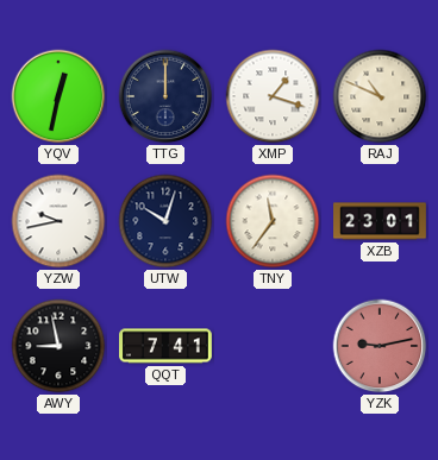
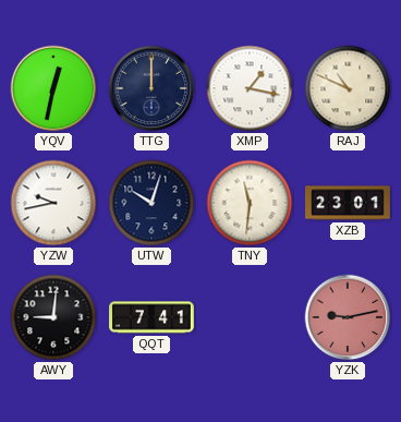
XMP: 1:18 -> 1:17 (250, 88)
TNY: 11:36 -> 11:31 (250, 203)
AWY: 8:58 -> 9:01 (53, 317)
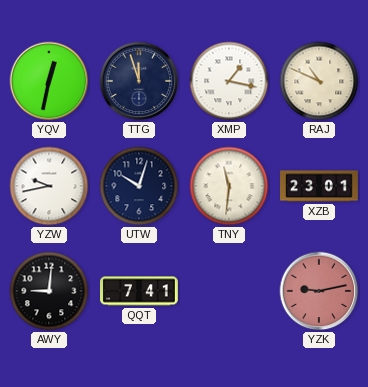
TTG: 12:00 -> 11:57 (139, 81)
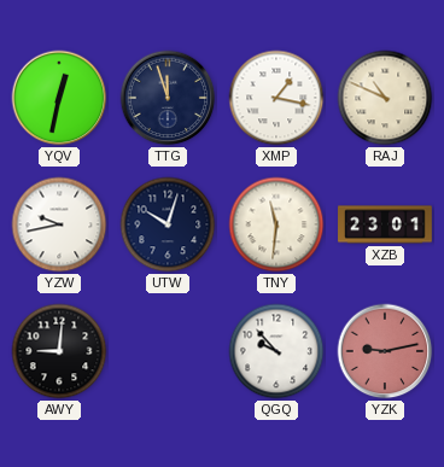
QQT: 7:41 -> none (140, 291)
QGQ: none -> 9:53 (276, 351)
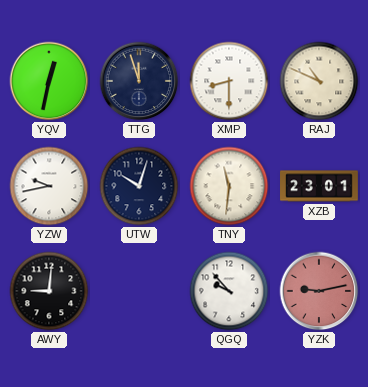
XMP: 1:17 -> 8:30 (229, 81)
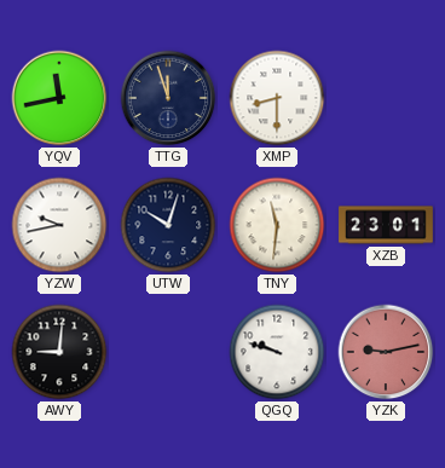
YQV: 12:32 -> 11:43 (59, 98)
RAJ: 10:49 -> none (319, 81)
QGQ: 9:53 -> 9:48 (277, 352)
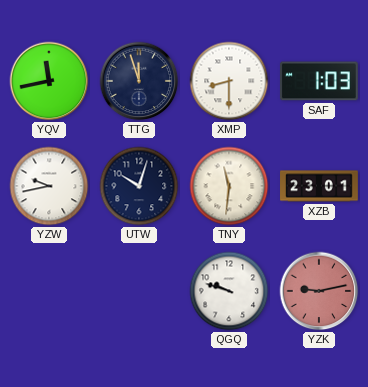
SAF: none -> 1:03 (319, 81)
AWY: 9:01 -> none (59, 352)
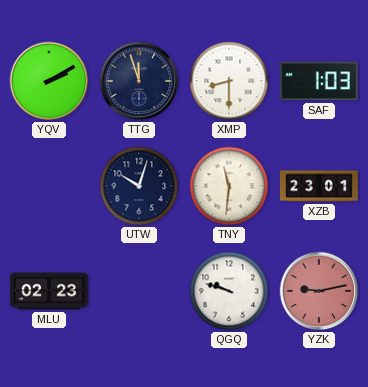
YQV: 11:43 -> 2:10 (49, 81)
YZW: 9:43 -> none (49, 186)
MLU: none -> 02:23 (49, 291)
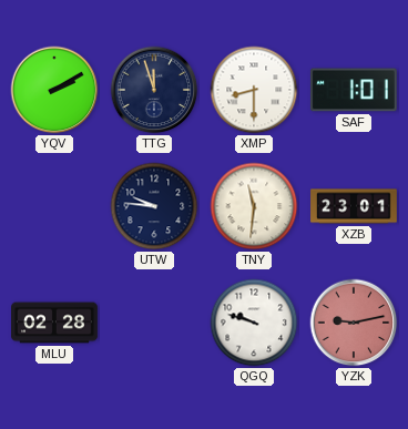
SAF: 1:03 -> 1:01 (354, 90)
UTW: 10:03 -> 9:46 (154, 206)
MLU: 02:23 -> 02:28 (54, 323)
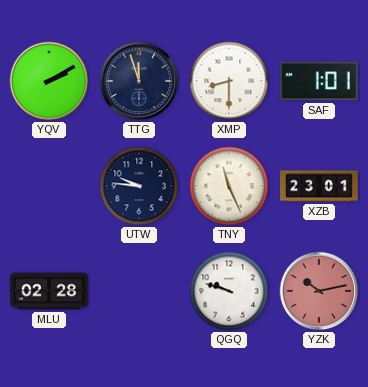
TNY: 11:31 -> 11:26 (229, 186)
YZK: 9:13 -> 10:13 (319, 291)
